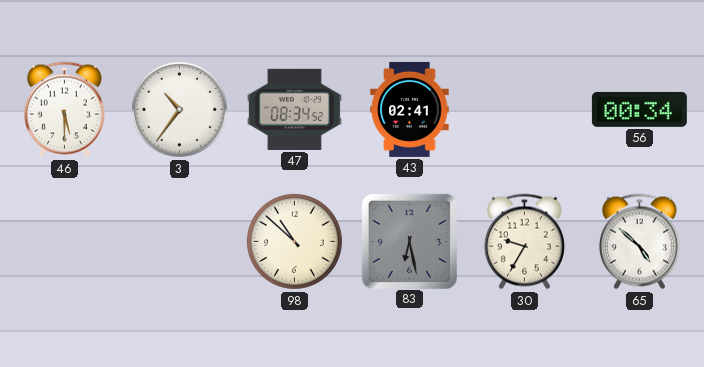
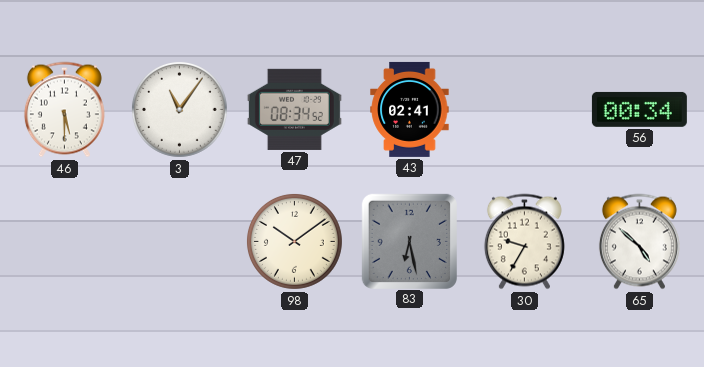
3: 10:36 -> 11:06 (179, 109)
98: 10:52 -> 10:09 (294, 241)
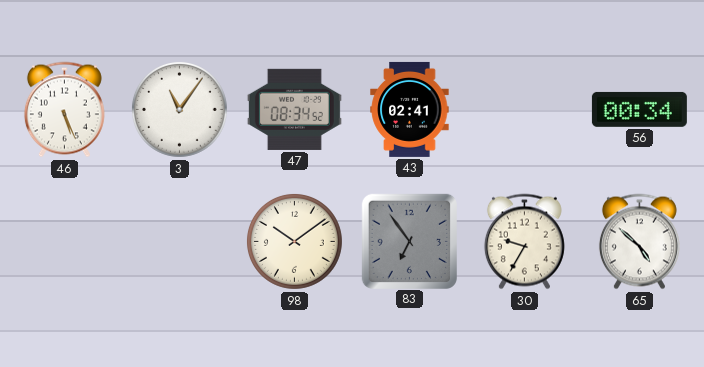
46: 5:30 -> 5:26 (64, 110)
83: 6:28 -> 6:54 (409, 241)
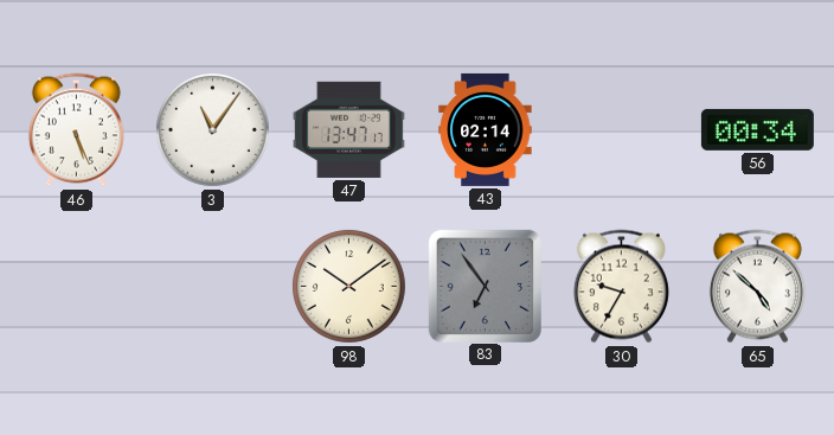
47: 08:34 -> 13:47 (348, 129)
43: 02:41 -> 02:14 (486, 129)
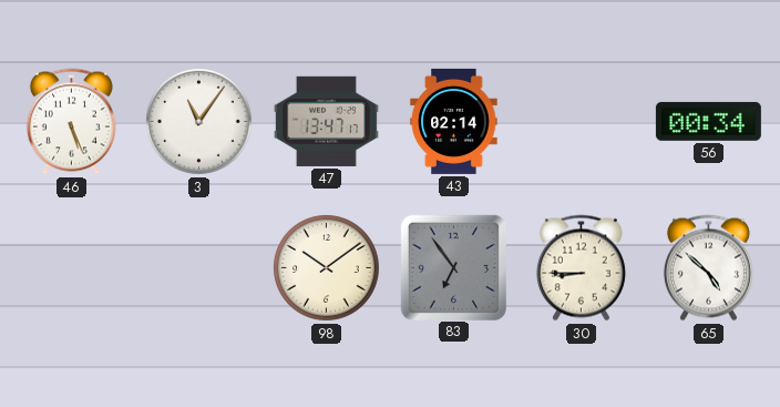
30: 9:35 -> 8:45 (581, 268)
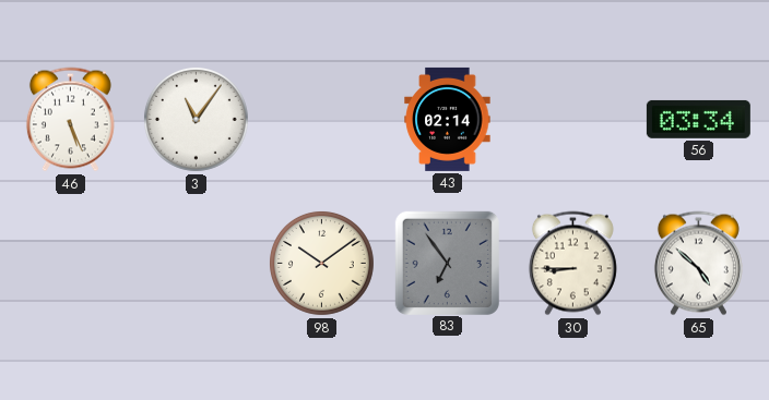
47: 13:47 -> none (326, 121)
56: 00:34 -> 03:34 (698, 119)
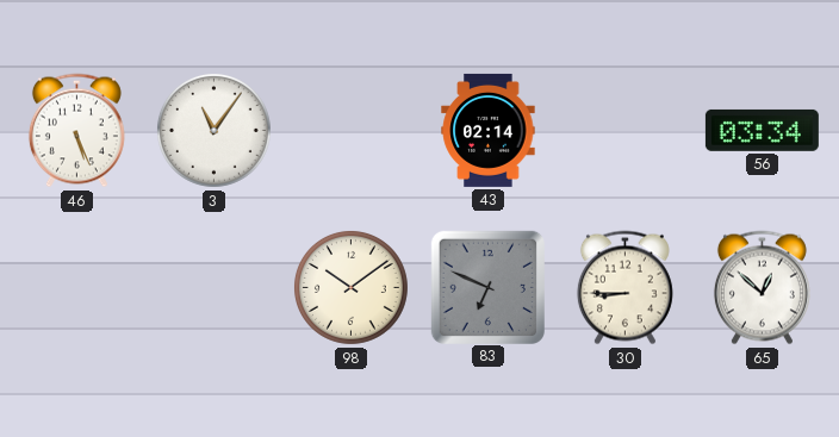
83: 6:54 -> 6:49 (487, 287)
65: 4:52 -> 12:52 (762, 288)
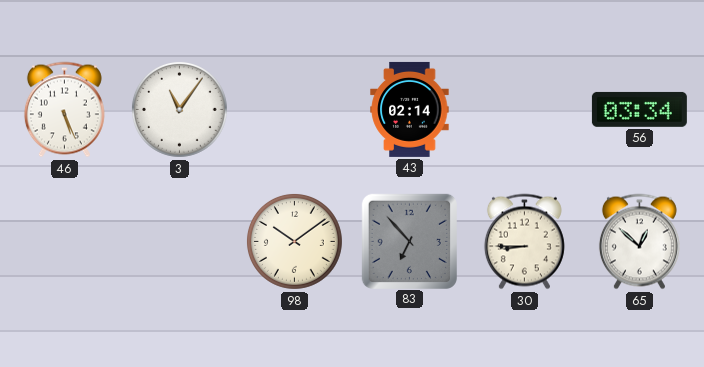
83: 6:49 -> 6:53 (409, 241)
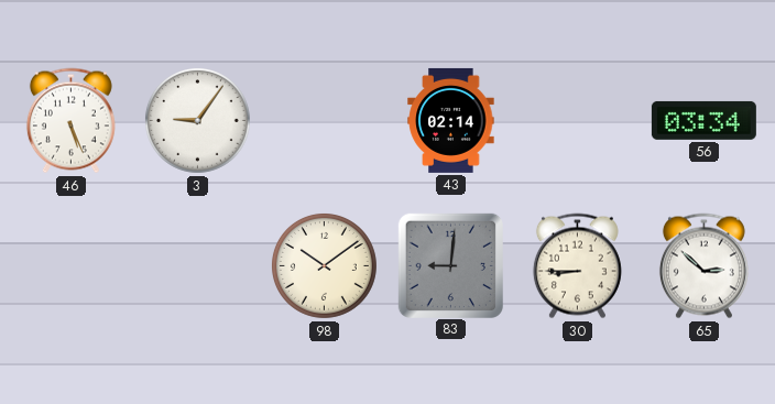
3: 11:06 -> 9:06 (197, 120)
83: 6:53 -> 9:01 (450, 265)
65: 12:52 -> 2:52 (703, 266)
